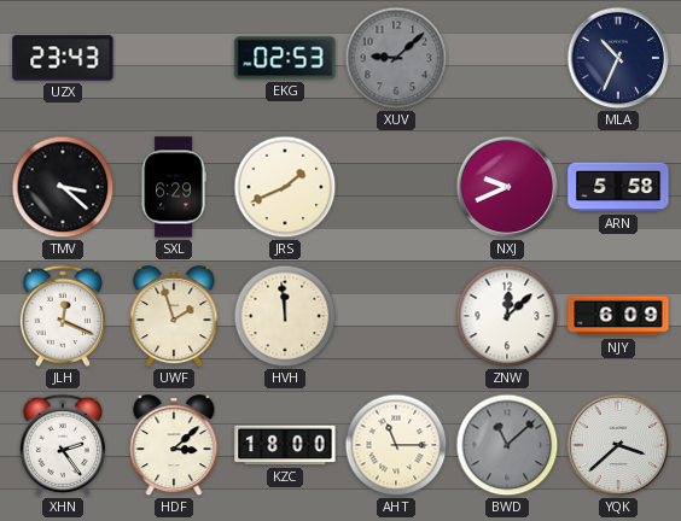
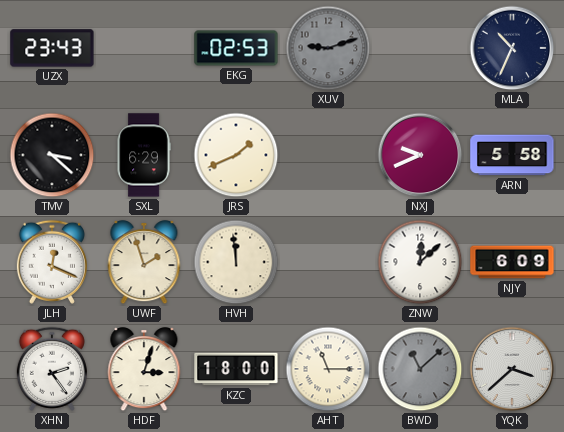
XUV: 9:08 -> 9:12 (328, 48)
HDF: 3:08 -> 3:03 (144, 370)
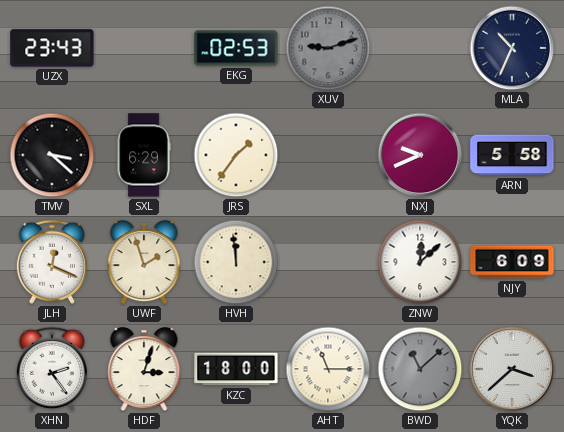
JRS: 1:41 -> 1:36 (236, 155)
